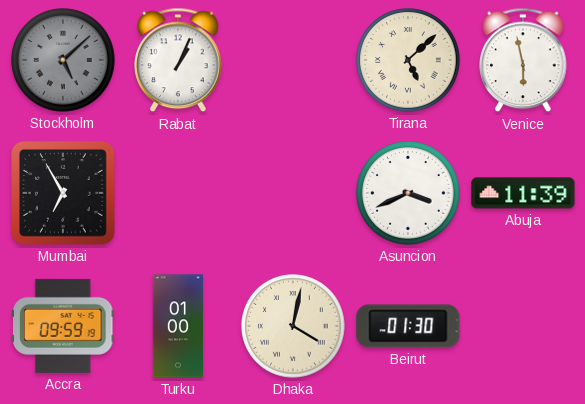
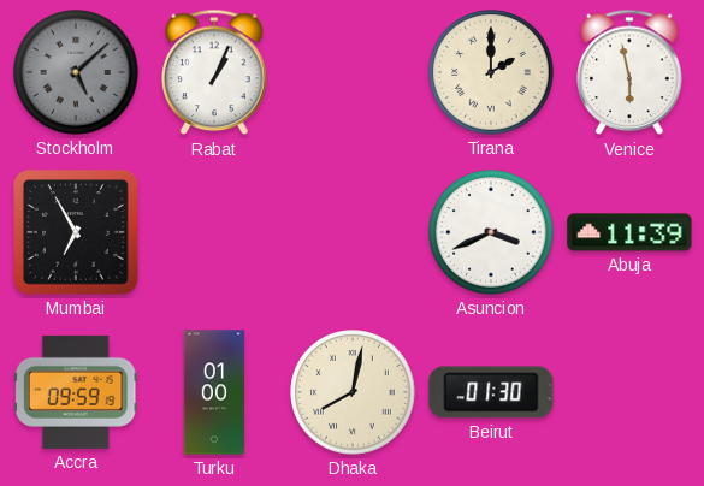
Tirana: 5:08 -> 2:00 (491, 72)
Dhaka: 4:02 -> 8:02 (353, 392)
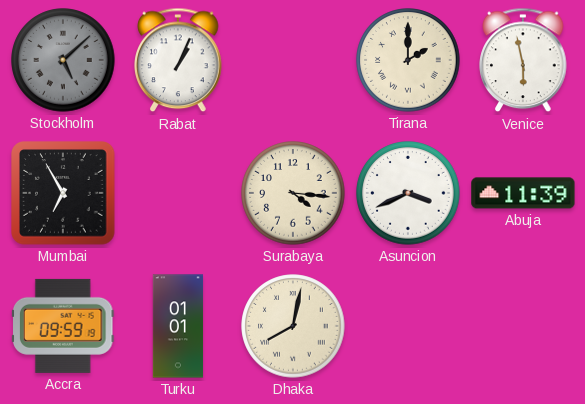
Surabaya: none -> 4:16 (293, 193)
Turku: 01:00 -> 01:01 (178, 326)
Beirut: 01:30 -> none (491, 392)
